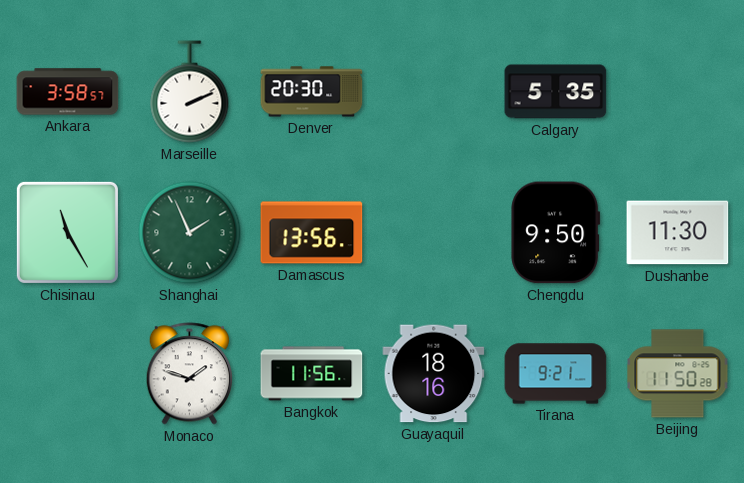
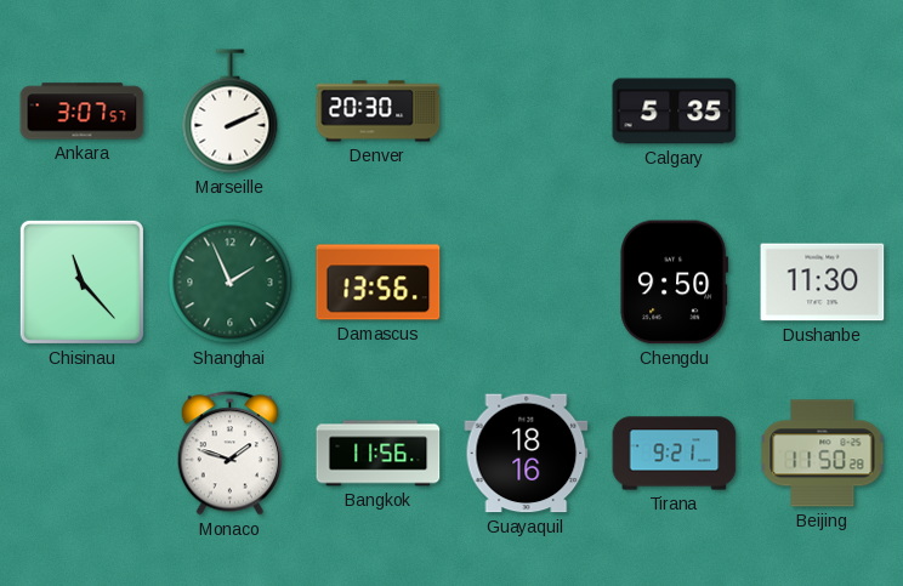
Ankara: 3:58 -> 3:07 (83, 112)
Chisinau: 11:25 -> 11:23 (81, 281)
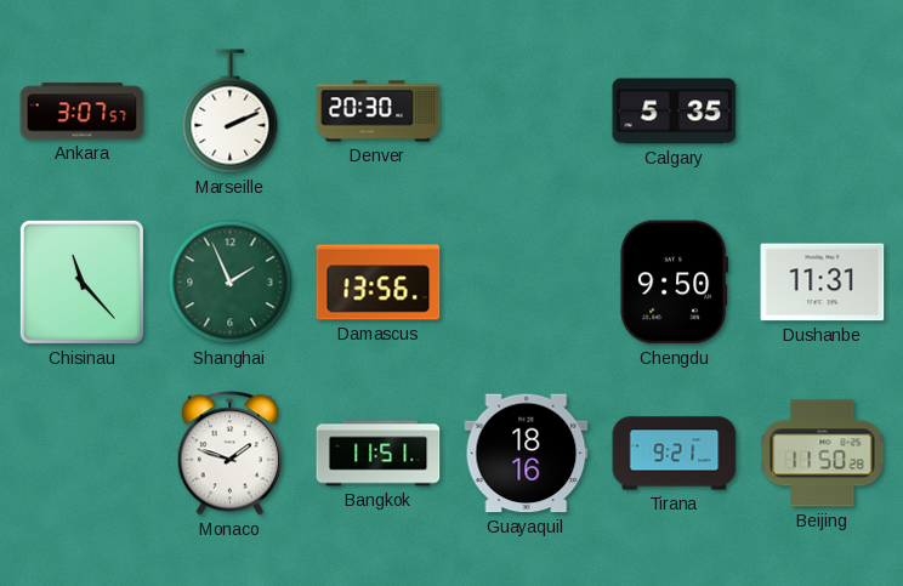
Dushanbe: 11:30 -> 11:31 (823, 283)
Bangkok: 11:56 -> 11:51 (379, 454)
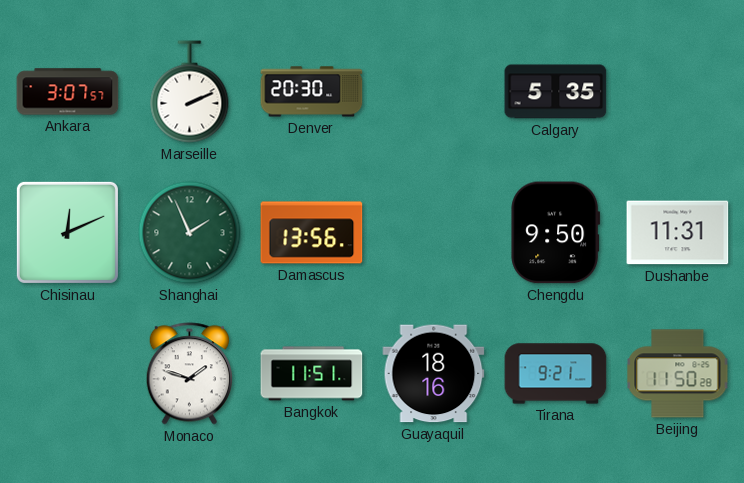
Chisinau: 11:23 -> 12:11 (67, 232)
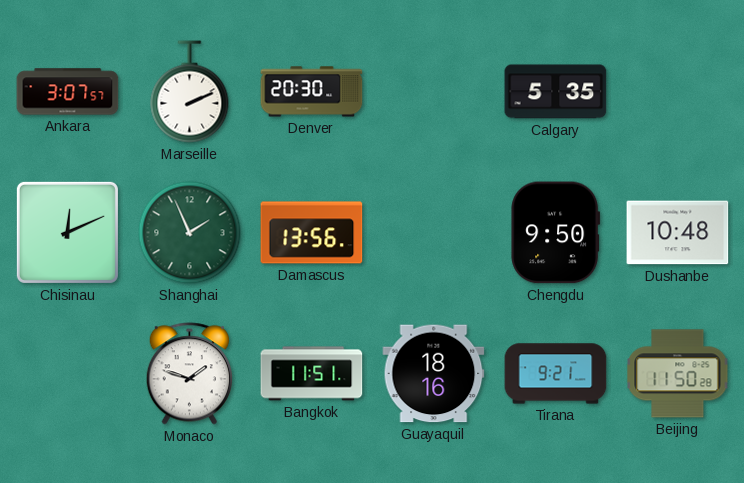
Dushanbe: 11:31 -> 10:48 (678, 233)
